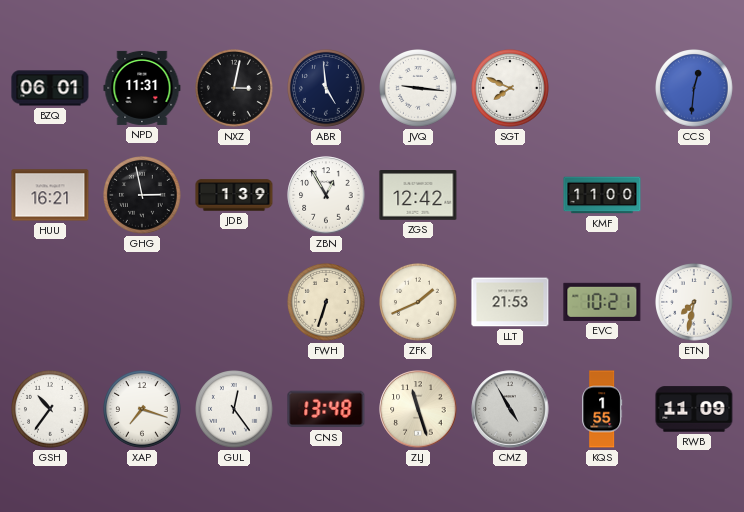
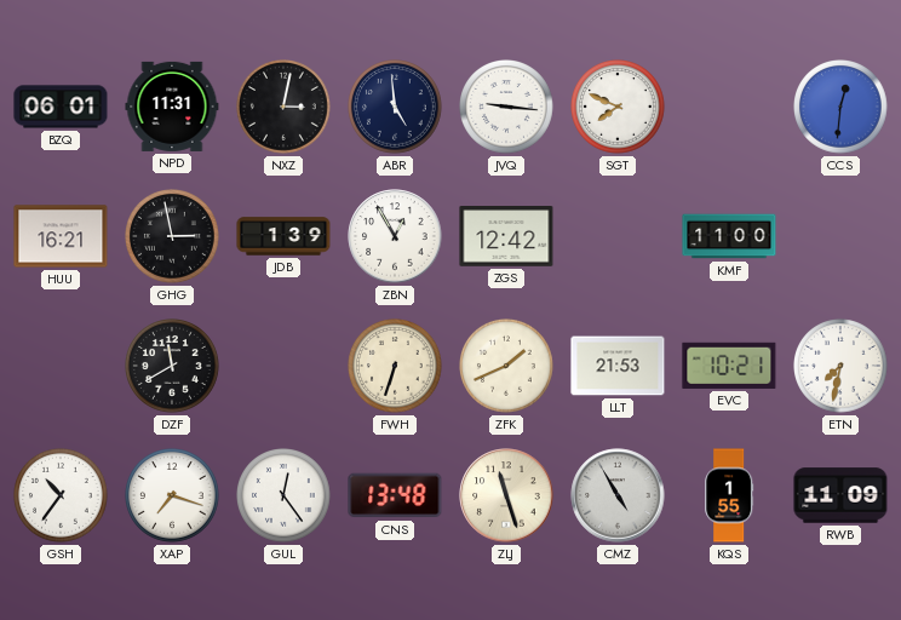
DZF: none -> 11:40 (173, 367)
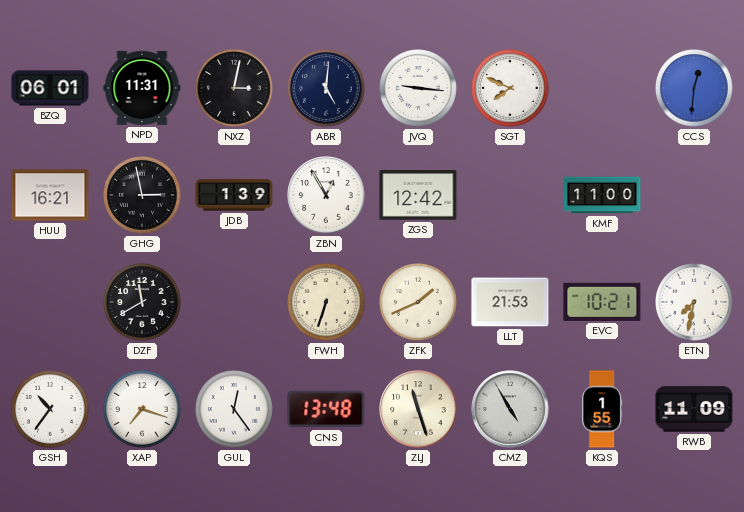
ABR: 4:59 -> 5:01 (327, 89)
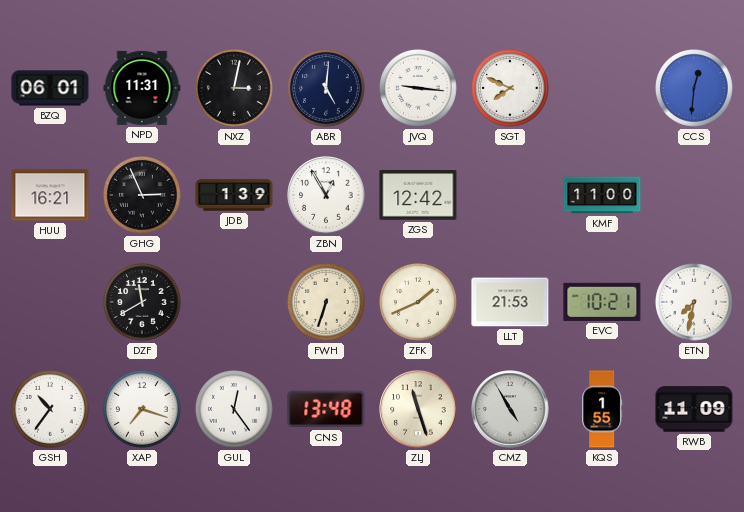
GHG: 2:58 -> 2:56 (143, 196)
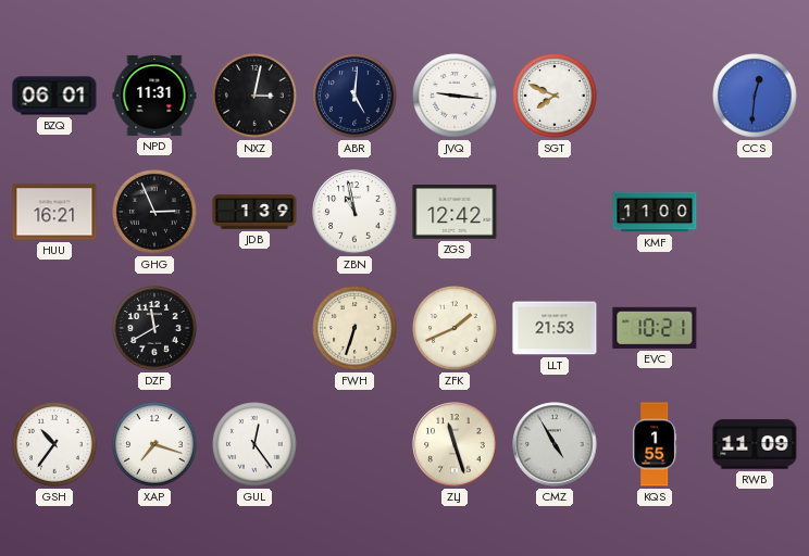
ZBN: 12:55 -> 10:58 (354, 212)
ETN: 7:32 -> none (695, 303)
CNS: 13:48 -> none (326, 409)
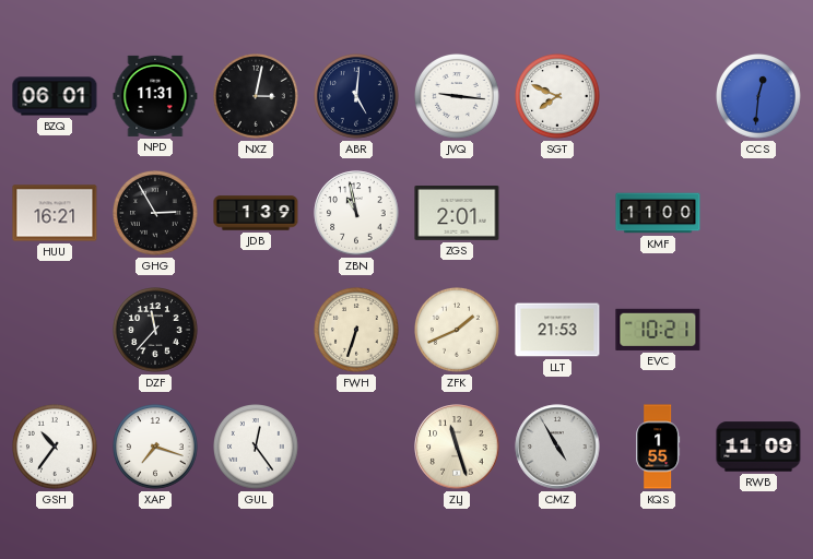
GHG: 2:56 -> 2:55 (156, 214)
ZGS: 12:42 -> 2:01 (457, 214)
DZF: 11:40 -> 11:37 (156, 331)
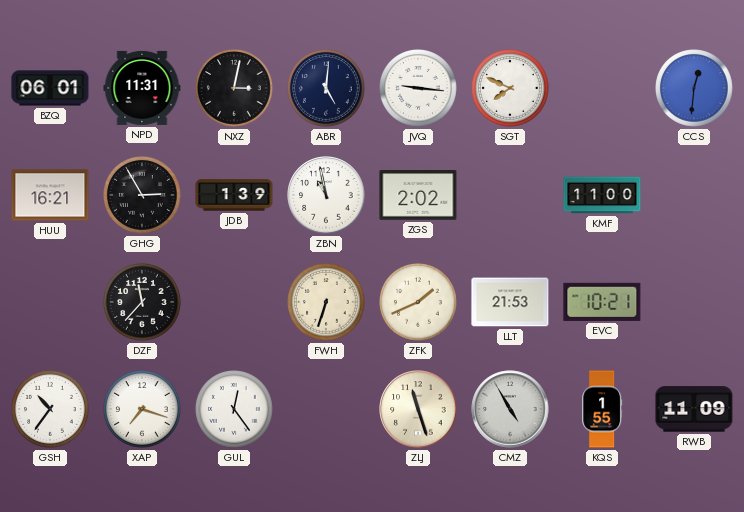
ZGS: 2:01 -> 2:02 (418, 196)
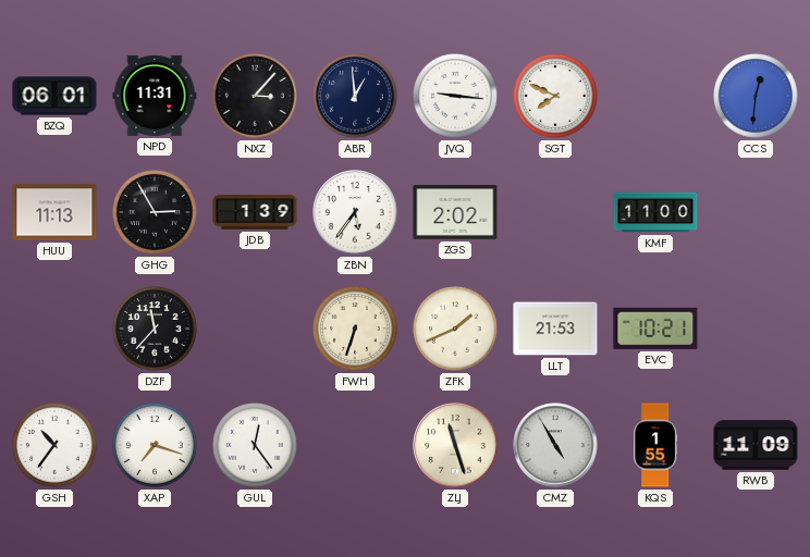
NXZ: 3:02 -> 3:07 (256, 97)
ABR: 5:01 -> 12:59 (356, 97)
HUU: 16:21 -> 11:13 (54, 212)
ZBN: 10:58 -> 5:36 (355, 212)
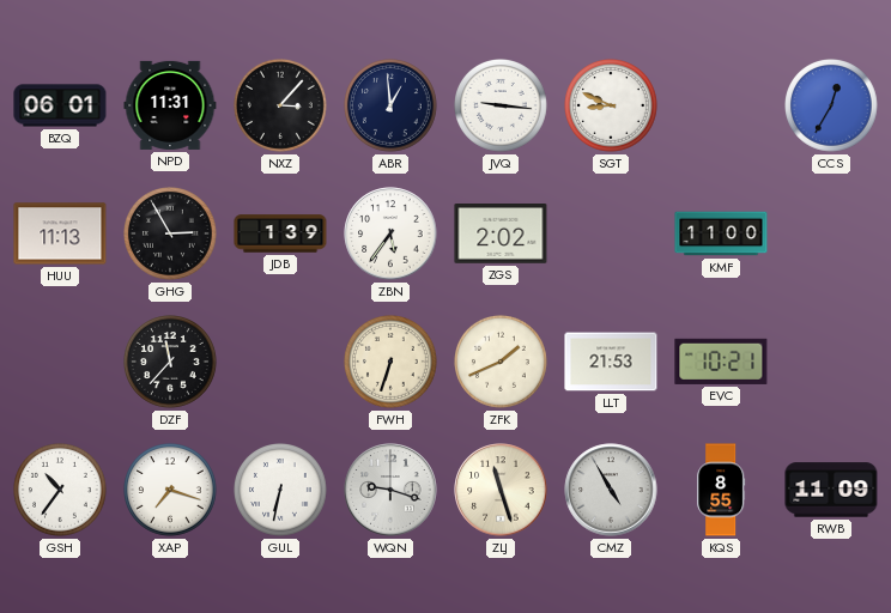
SGT: 7:49 -> 8:49 (612, 107)
CCS: 12:31 -> 12:35 (832, 107)
GUL: 12:24 -> 6:32 (281, 491)
WQN: none -> 9:18 (390, 490)
KQS: 1:55 -> 8:55 (721, 490)
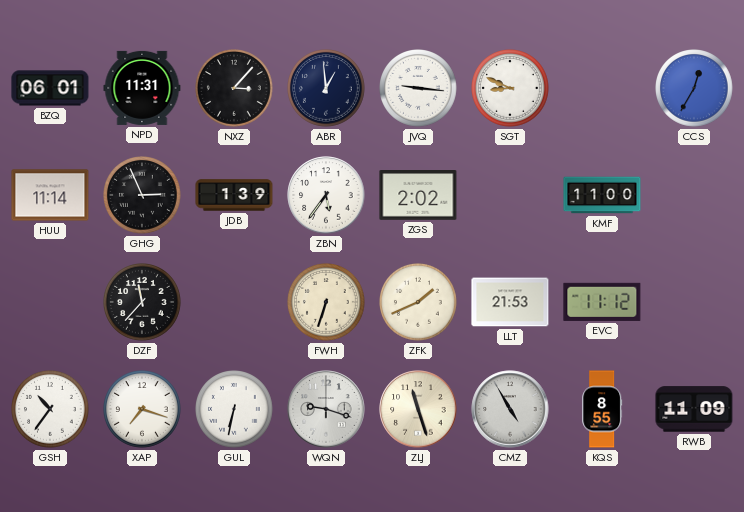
HUU: 11:13 -> 11:14 (50, 195)
GHG: 2:55 -> 2:56 (143, 196)
EVC: 10:21 -> 11:12 (602, 302)
